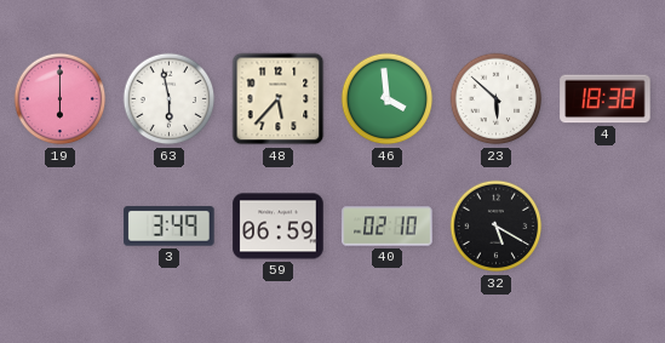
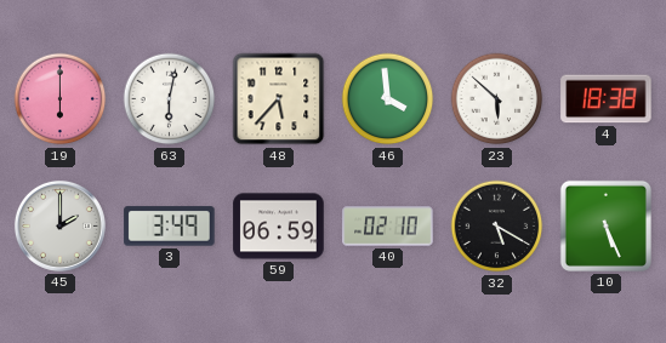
63: 5:58 -> 6:02 (170, 99)
45: none -> 2:00 (59, 225)
10: none -> 5:26 (605, 225)
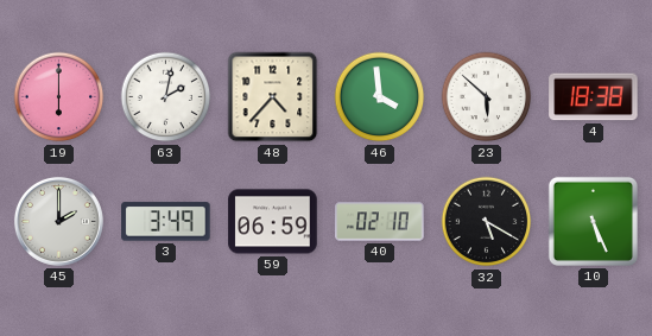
63: 6:02 -> 2:02 (166, 97)
48: 5:37 -> 4:37 (273, 97)
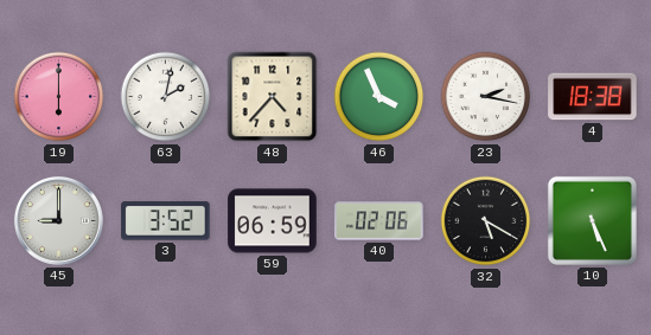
46: 3:59 -> 3:56 (379, 97)
23: 5:52 -> 2:17 (486, 97)
45: 2:00 -> 9:00 (58, 220)
3: 3:49 -> 3:52 (166, 221)
40: 02:10 -> 02:06 (379, 221)
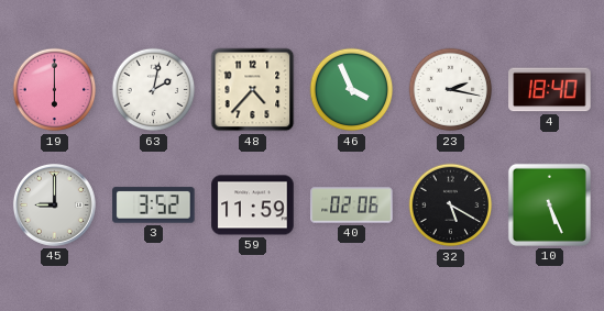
4: 18:38 -> 18:40 (550, 90)
59: 06:59 -> 11:59 (253, 206)
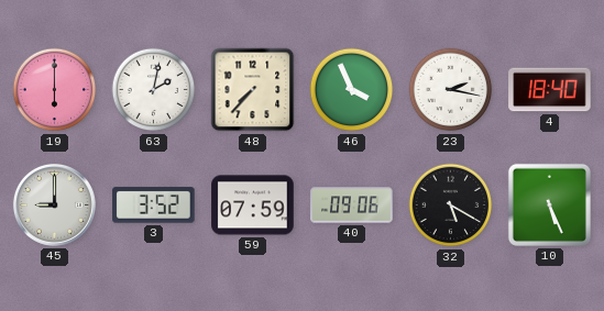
48: 4:37 -> 7:37 (253, 90)
59: 11:59 -> 07:59 (253, 206)
40: 02:06 -> 09:06 (352, 206)
